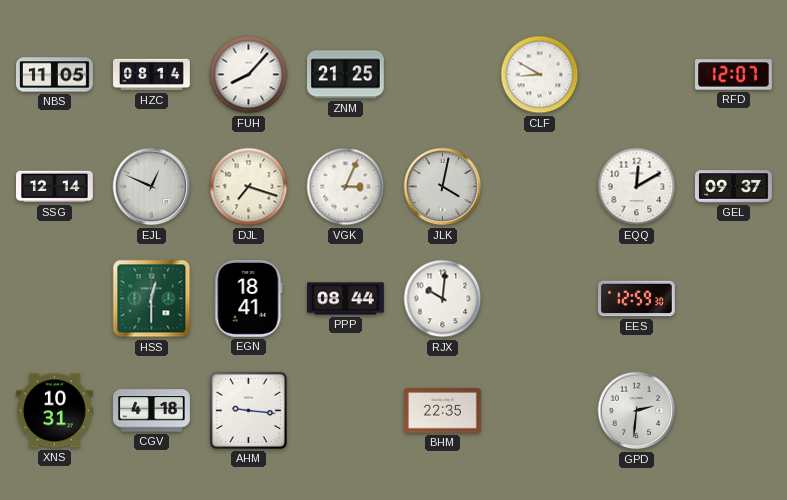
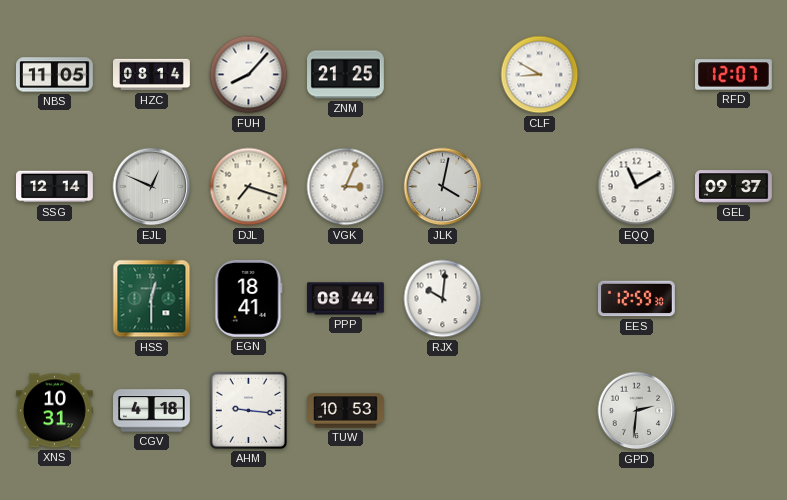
EQQ: 12:10 -> 11:10 (637, 187)
TUW: none -> 10:53 (346, 411)
BHM: 22:35 -> none (443, 411)
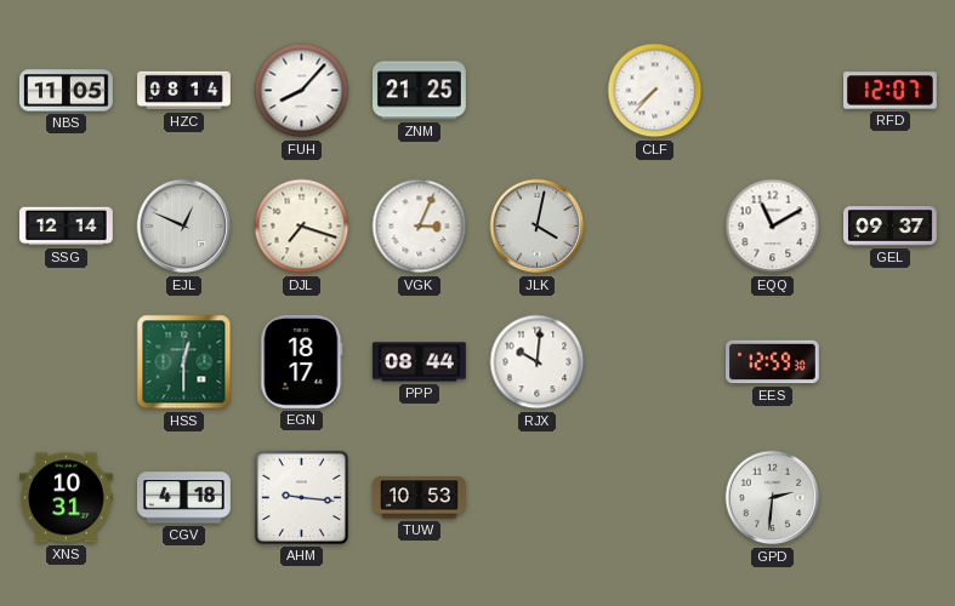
CLF: 8:50 -> 7:37 (655, 91)
EGN: 18:41 -> 18:17 (302, 361)
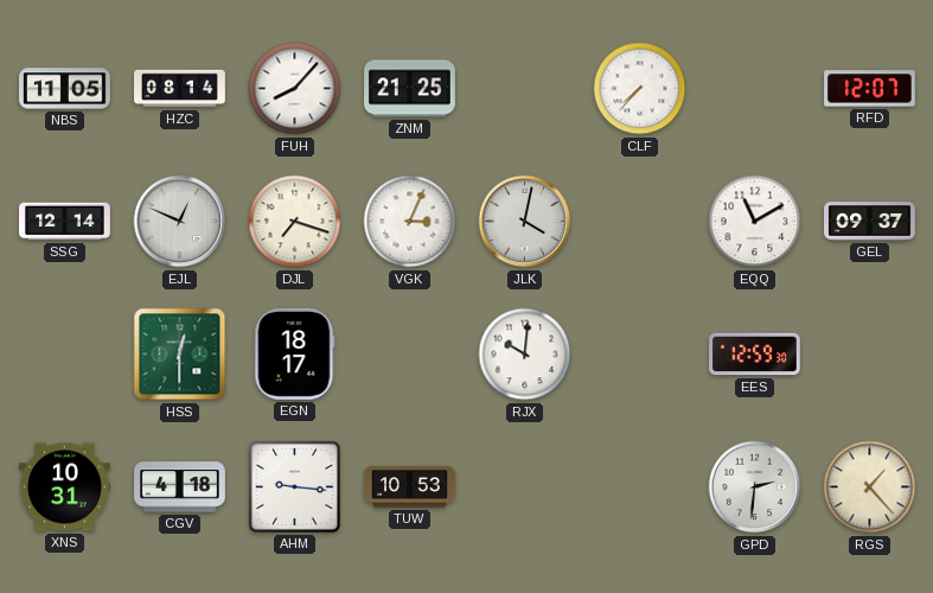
PPP: 08:44 -> none (420, 362)
RGS: none -> 1:23 (870, 487)
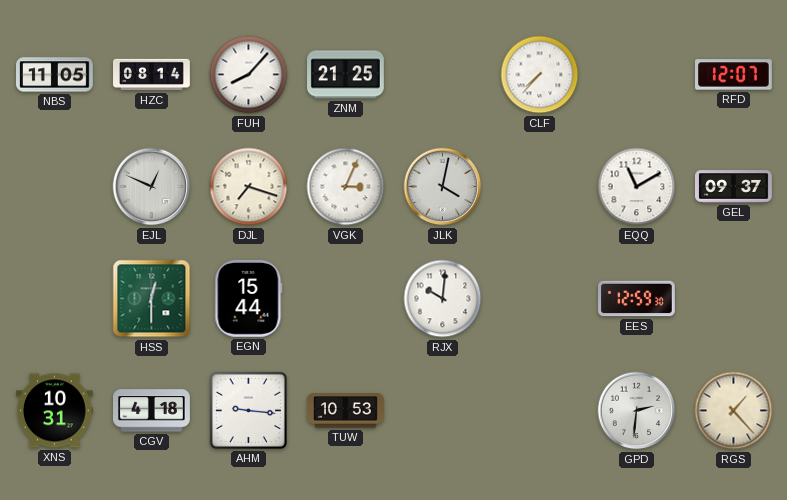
SSG: 12:14 -> none (65, 222)
EGN: 18:17 -> 15:44 (249, 298)
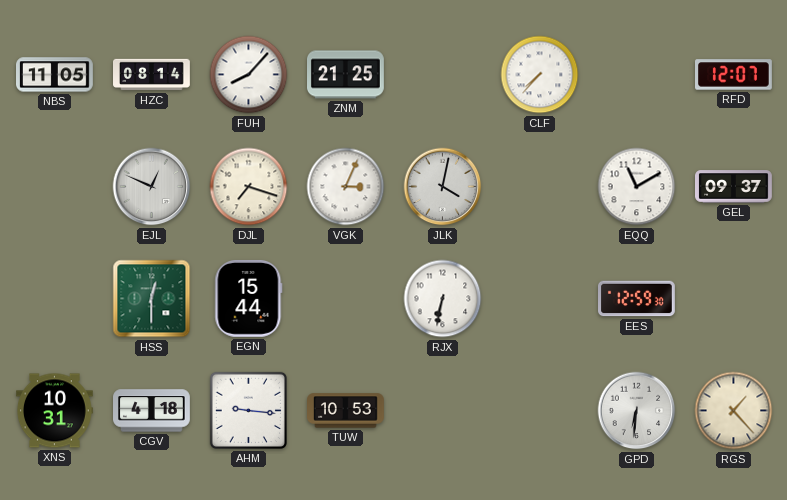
RJX: 10:01 -> 6:32 (443, 299)
GPD: 2:31 -> 6:31 (637, 411)
